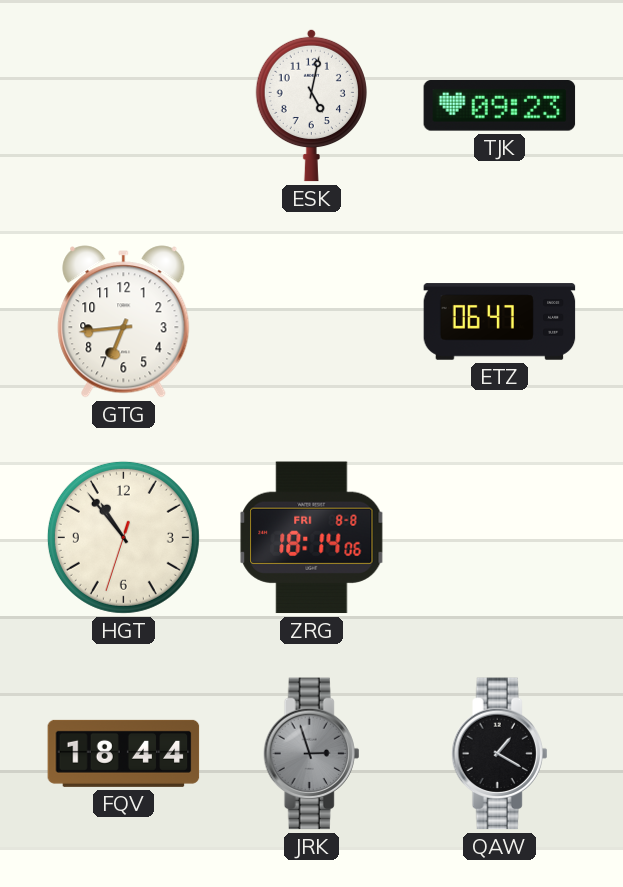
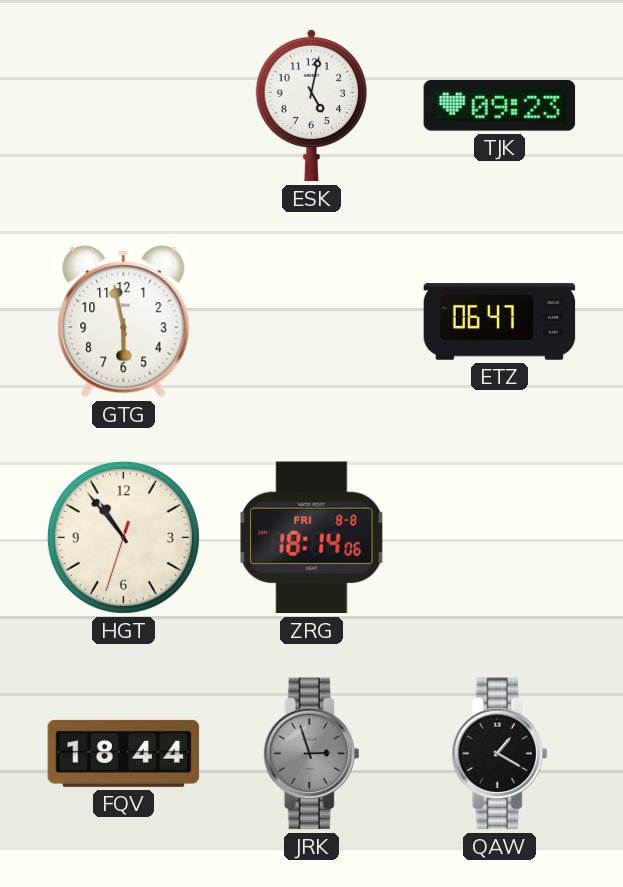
GTG: 6:44 -> 5:58 (124, 322)
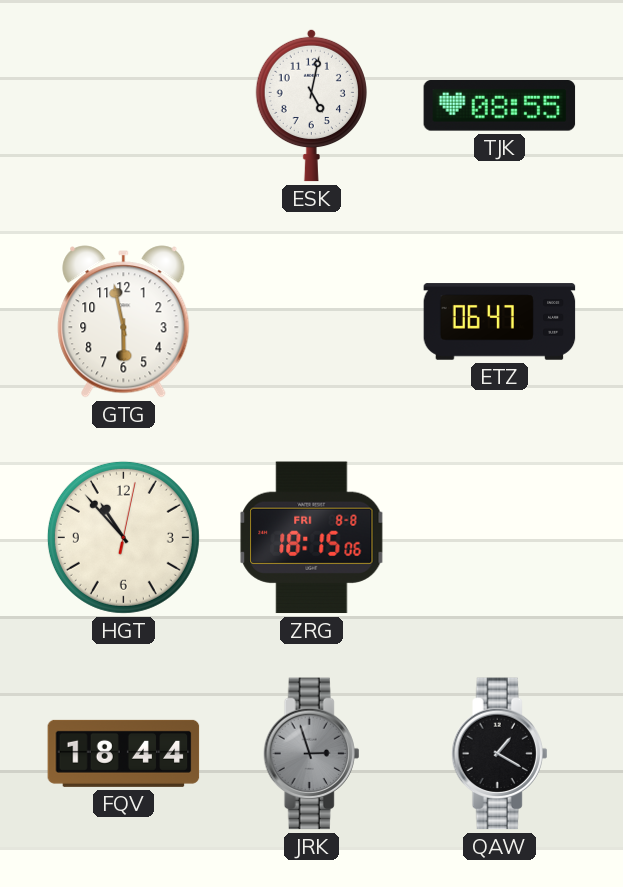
TJK: 09:23 -> 08:55 (500, 106)
HGT: 10:53:33 -> 10:53:02 (123, 537)
ZRG: 18:14 -> 18:15 (312, 538)
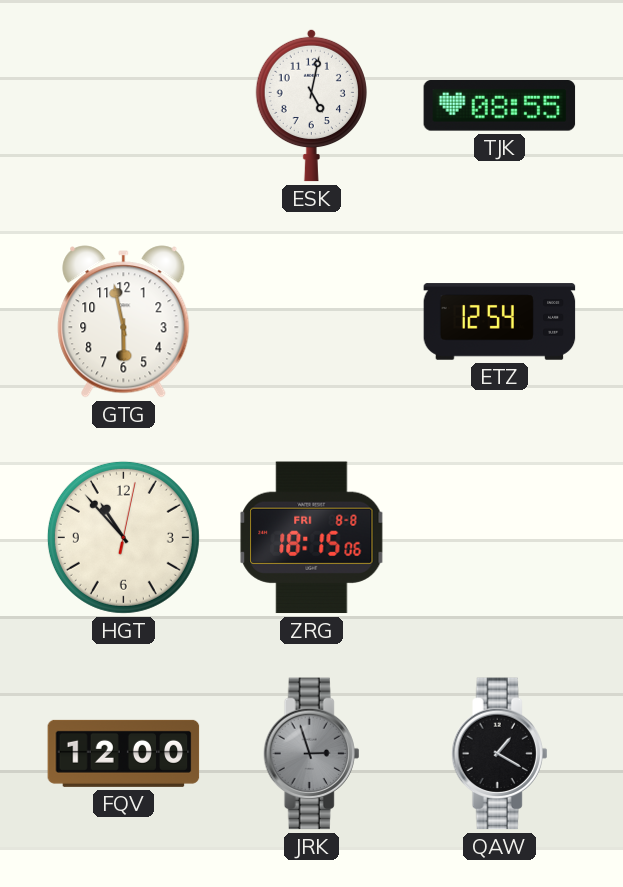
ETZ: 06:47 -> 12:54 (500, 322)
FQV: 18:44 -> 12:00 (124, 753)
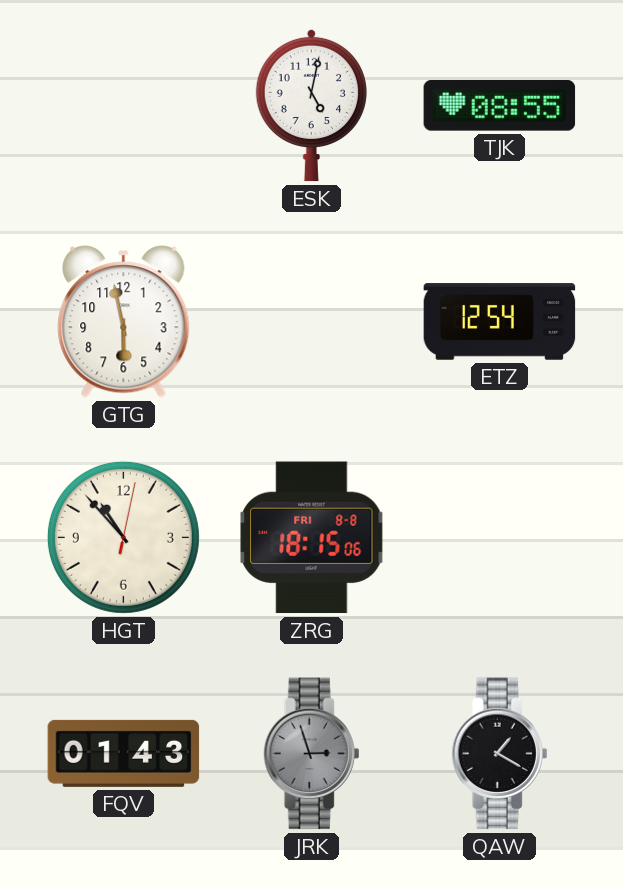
FQV: 12:00 -> 01:43 (124, 753)
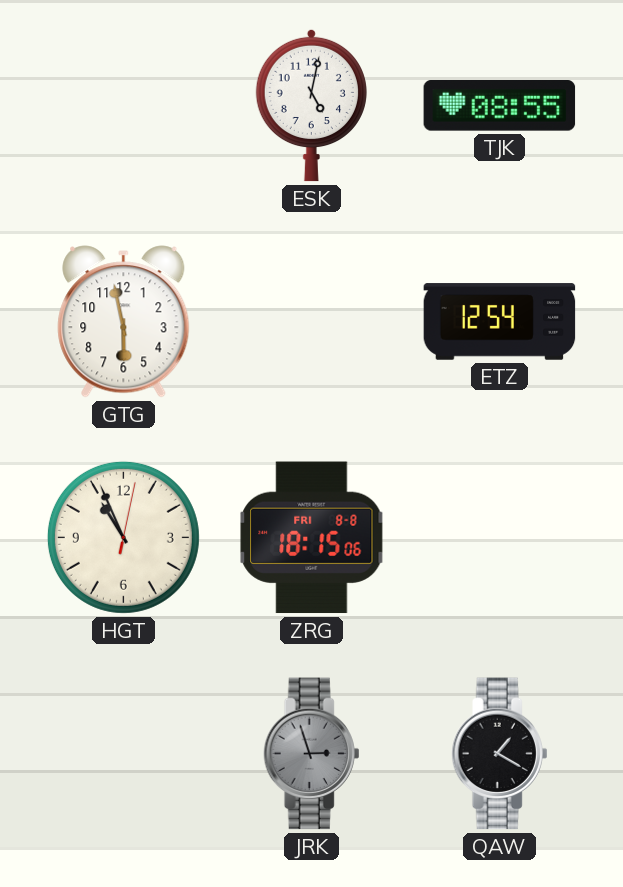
HGT: 10:53 -> 10:56 (123, 537)
FQV: 01:43 -> none (124, 753)
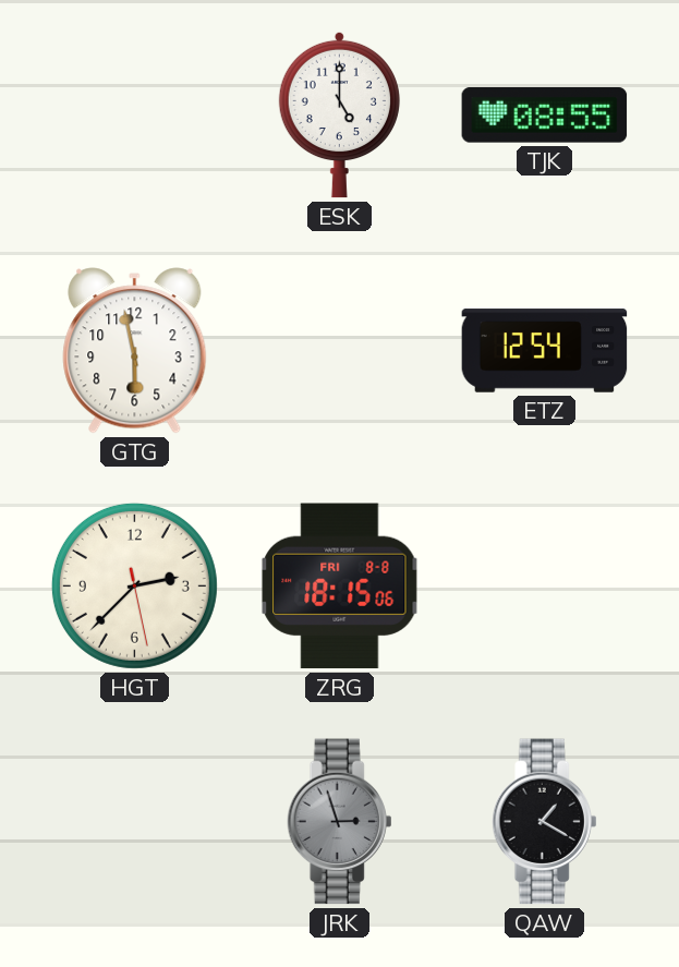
ESK: 5:02 -> 5:00 (339, 114)
HGT: 10:56 -> 2:37 (134, 585)
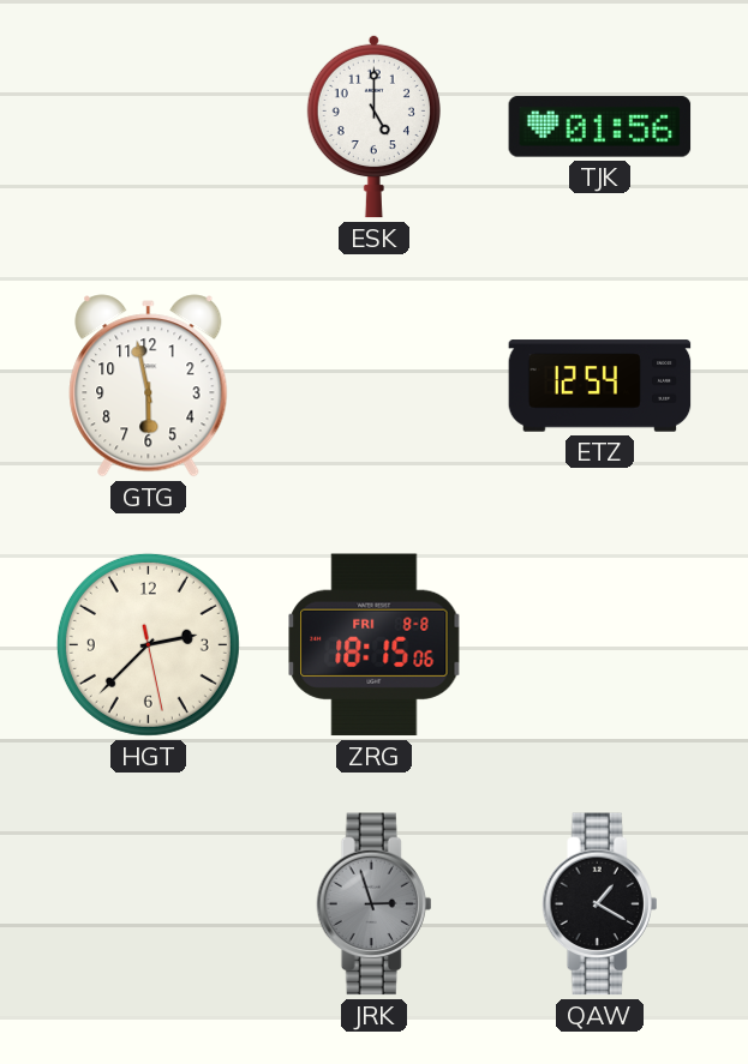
TJK: 08:55 -> 01:56 (600, 127)
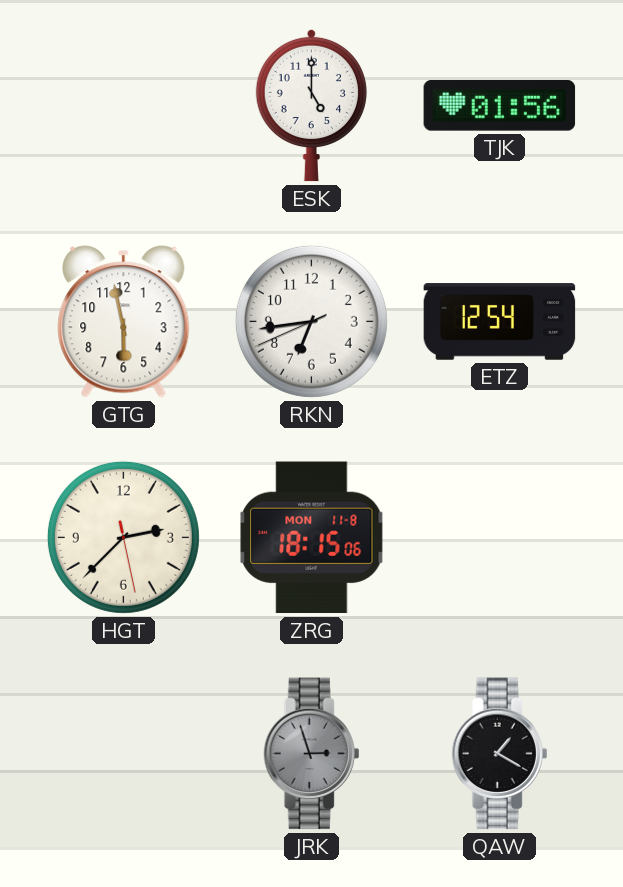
RKN: none -> 6:43 (311, 321)
ZRG date: FRI 8-8 -> MON 11-8 (312, 538)
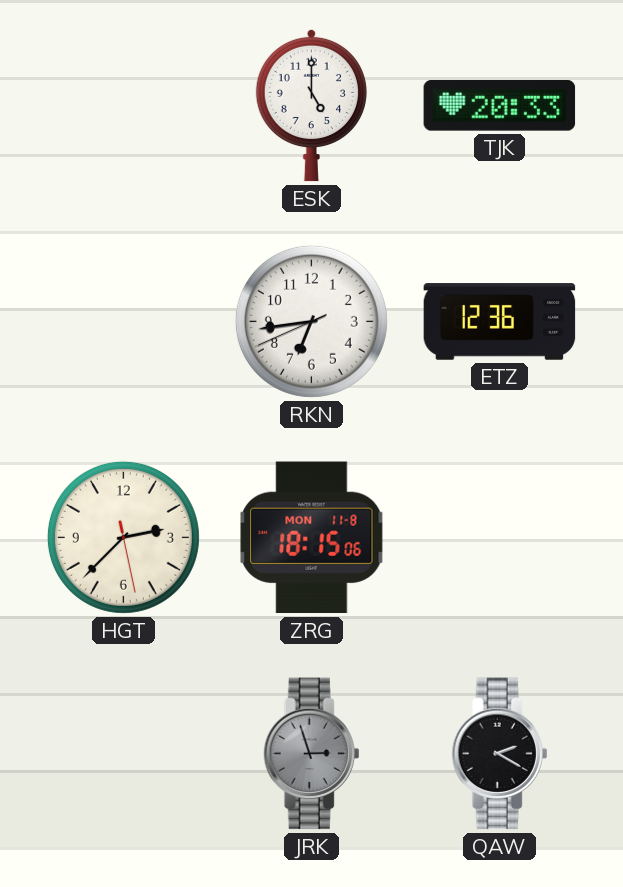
TJK: 01:56 -> 20:33 (500, 106)
GTG: 5:58 -> none (124, 322)
ETZ: 12:54 -> 12:36 (500, 322)
QAW: 1:20 -> 2:20 (500, 754)
